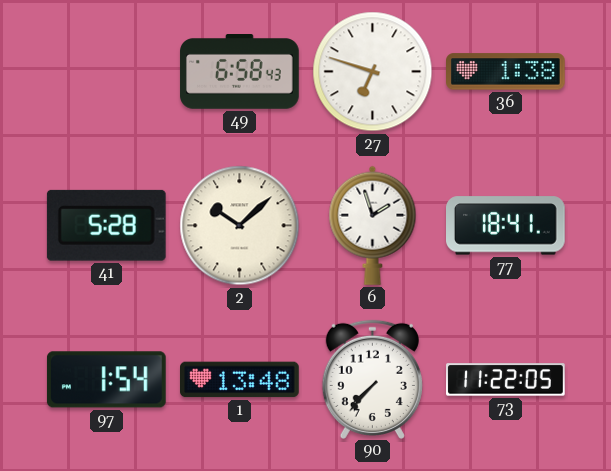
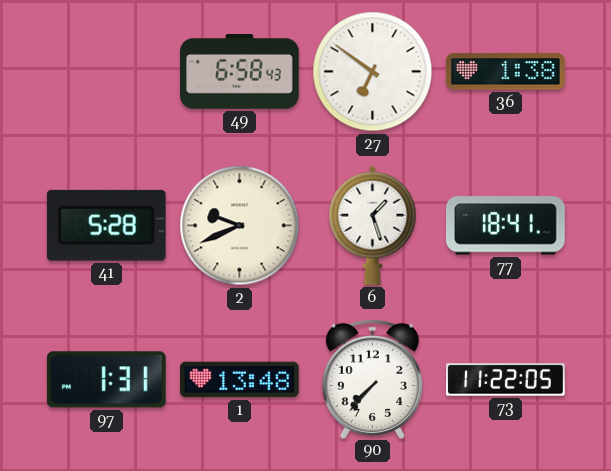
27: 6:48 -> 6:51 (373, 72)
2: 10:08 -> 9:41 (240, 226)
6: 1:57 -> 1:27 (373, 225)
97: 1:54 -> 1:31 (106, 380)
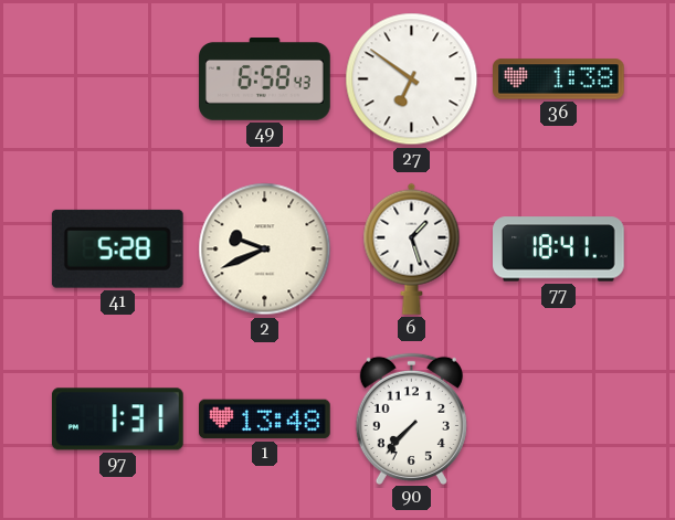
73: 11:22 -> none (506, 380)
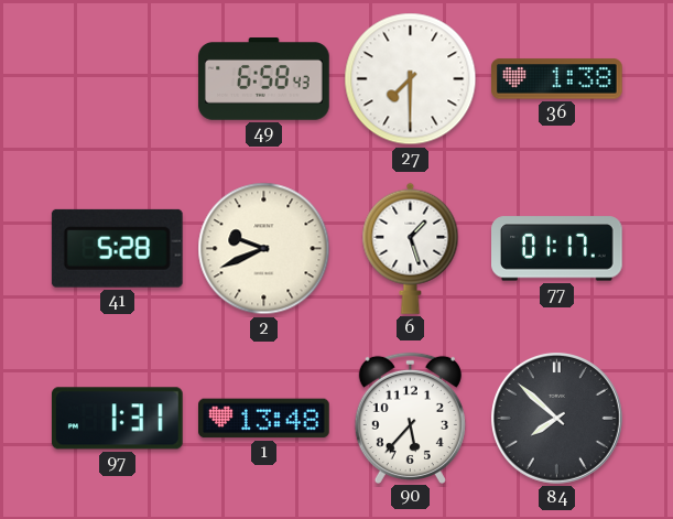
27: 6:51 -> 7:30 (411, 79)
77: 18:41 -> 01:17 (557, 249)
90: 7:37 -> 5:37 (410, 418)
84: none -> 7:52 (556, 418)
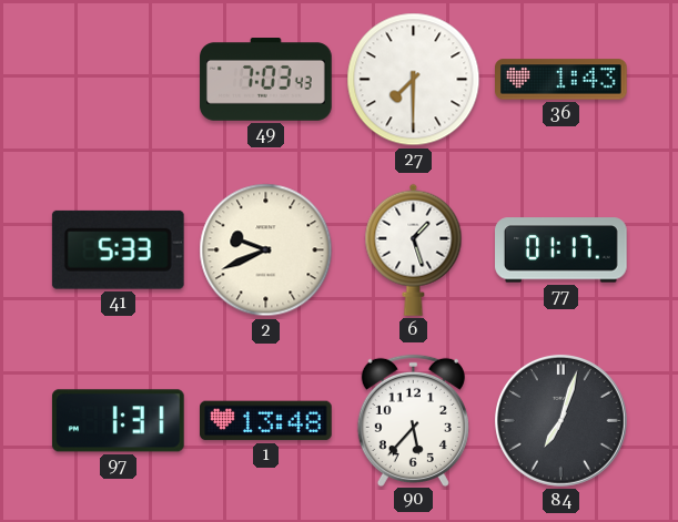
49: 6:58 -> 7:03 (266, 80)
36: 1:38 -> 1:43 (561, 80)
41: 5:28 -> 5:33 (118, 249)
84: 7:52 -> 7:03 (560, 420)
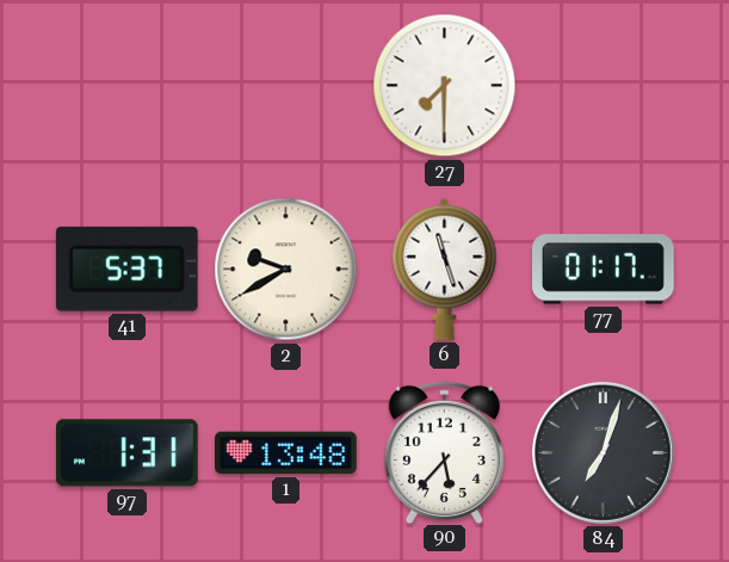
49: 7:03 -> none (266, 80)
36: 1:43 -> none (561, 80)
41: 5:33 -> 5:37 (126, 268)
2: 9:41 -> 9:40 (286, 270)
6: 1:27 -> 11:27 (445, 268)
